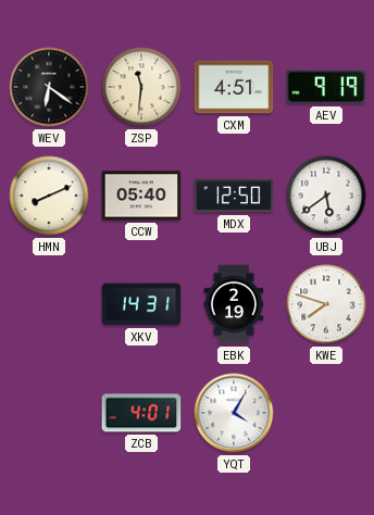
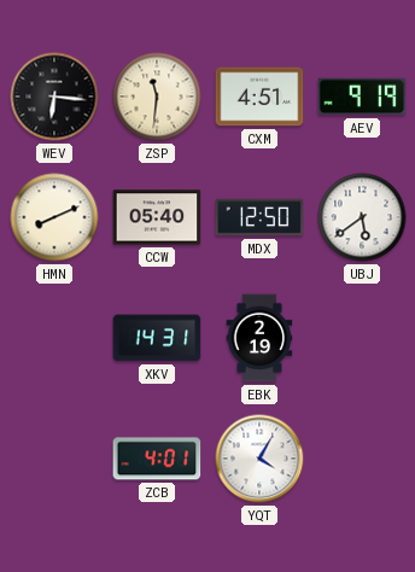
WEV: 6:21 -> 6:16 (54, 97)
KWE: 7:48 -> none (326, 304)
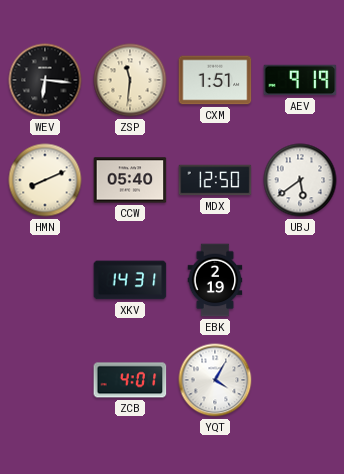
CXM: 4:51 -> 1:51 (215, 80)
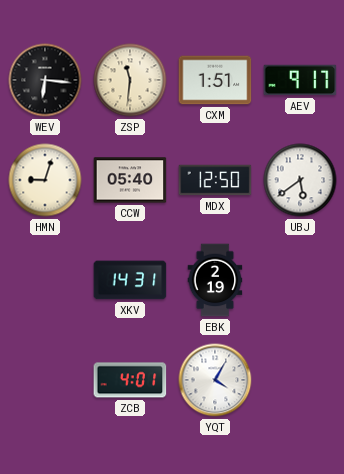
AEV: 9:19 -> 9:17 (300, 80)
HMN: 8:11 -> 9:03 (45, 180)
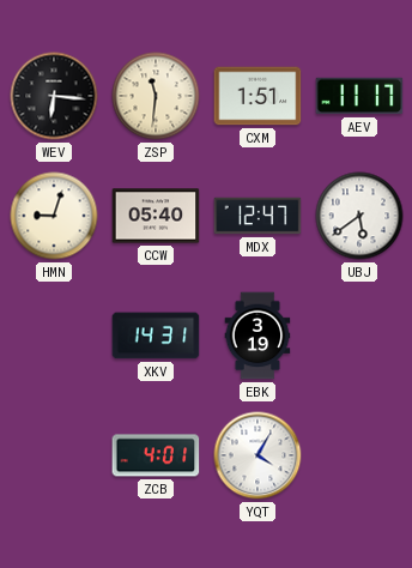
AEV: 9:17 -> 11:17 (359, 96)
MDX: 12:50 -> 12:47 (257, 216)
EBK: 2:19 -> 3:19 (257, 336)
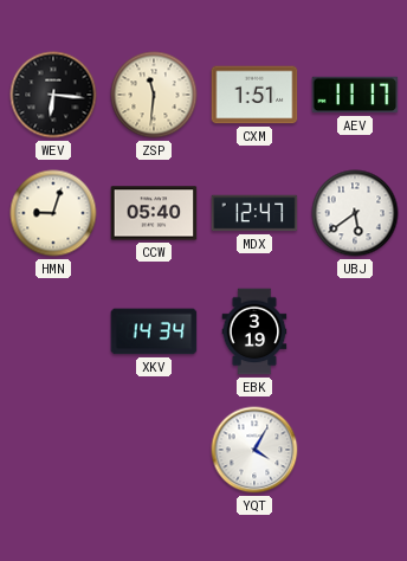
XKV: 14:31 -> 14:34 (154, 331)
ZCB: 4:01 -> none (156, 455)
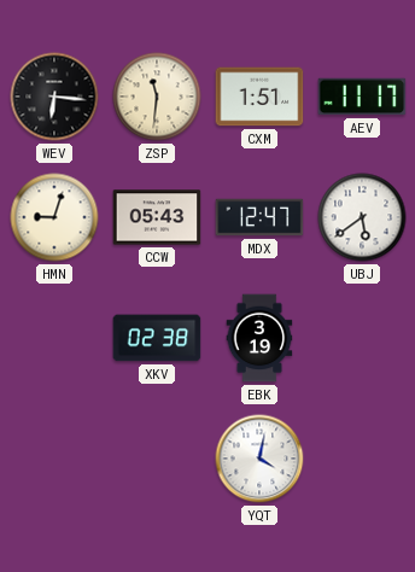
CCW: 05:40 -> 05:43 (157, 217)
XKV: 14:34 -> 02:38 (157, 338)
YQT: 4:05 -> 4:02 (259, 459)
